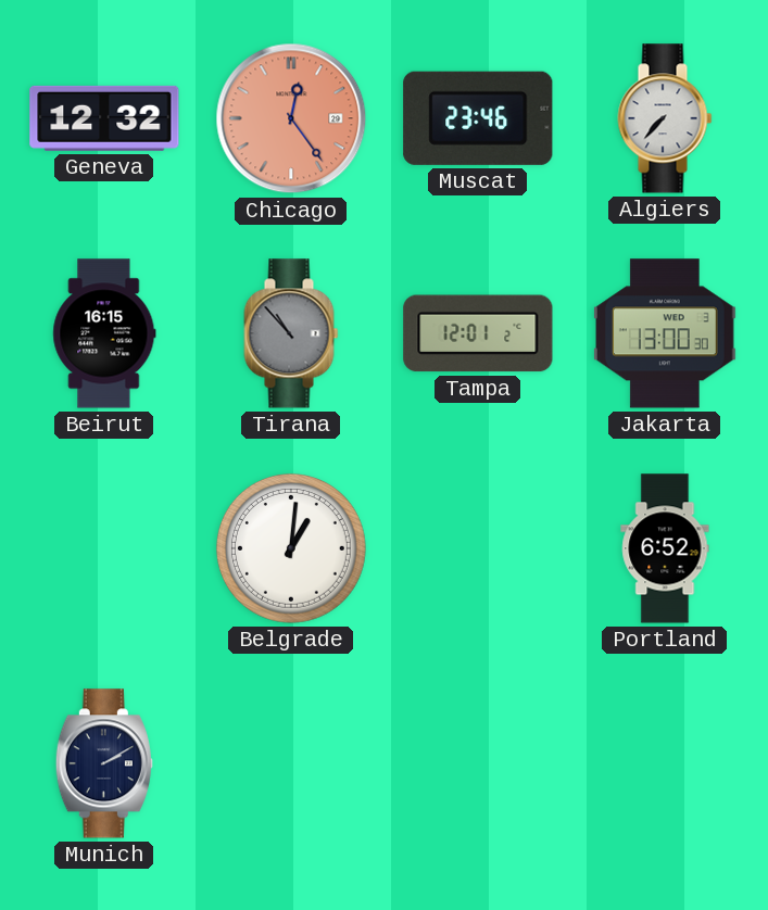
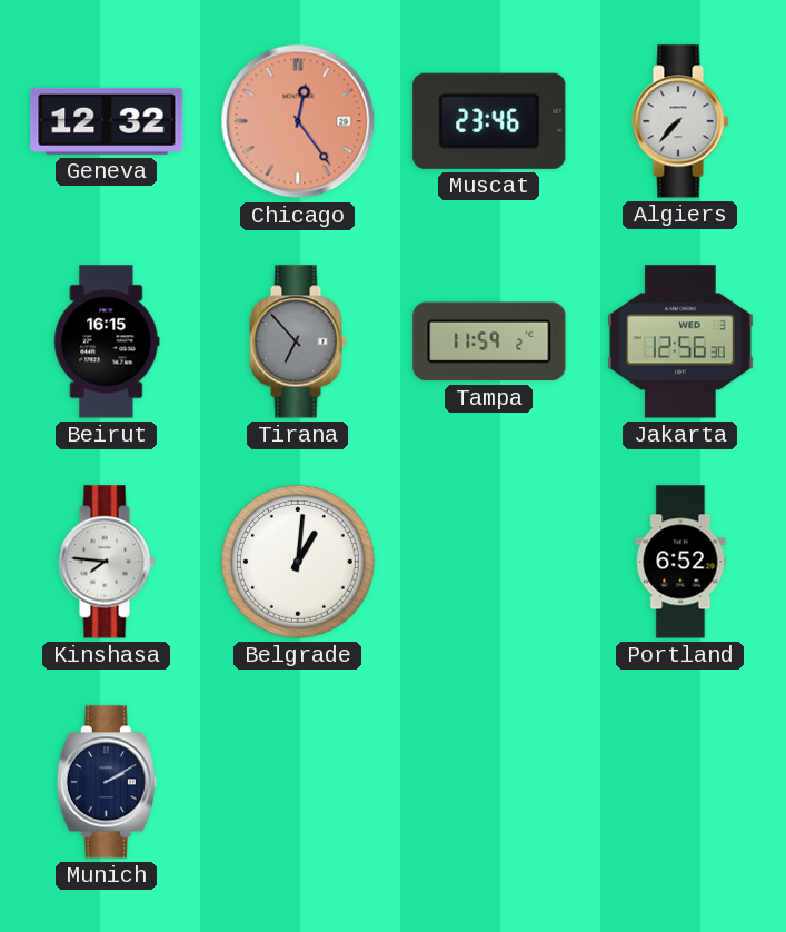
Tirana: 10:53 -> 6:53 (298, 341)
Tampa: 12:01 -> 11:59 (489, 341)
Jakarta: 13:00 -> 12:56 (680, 341)
Kinshasa: none -> 7:46 (107, 562)
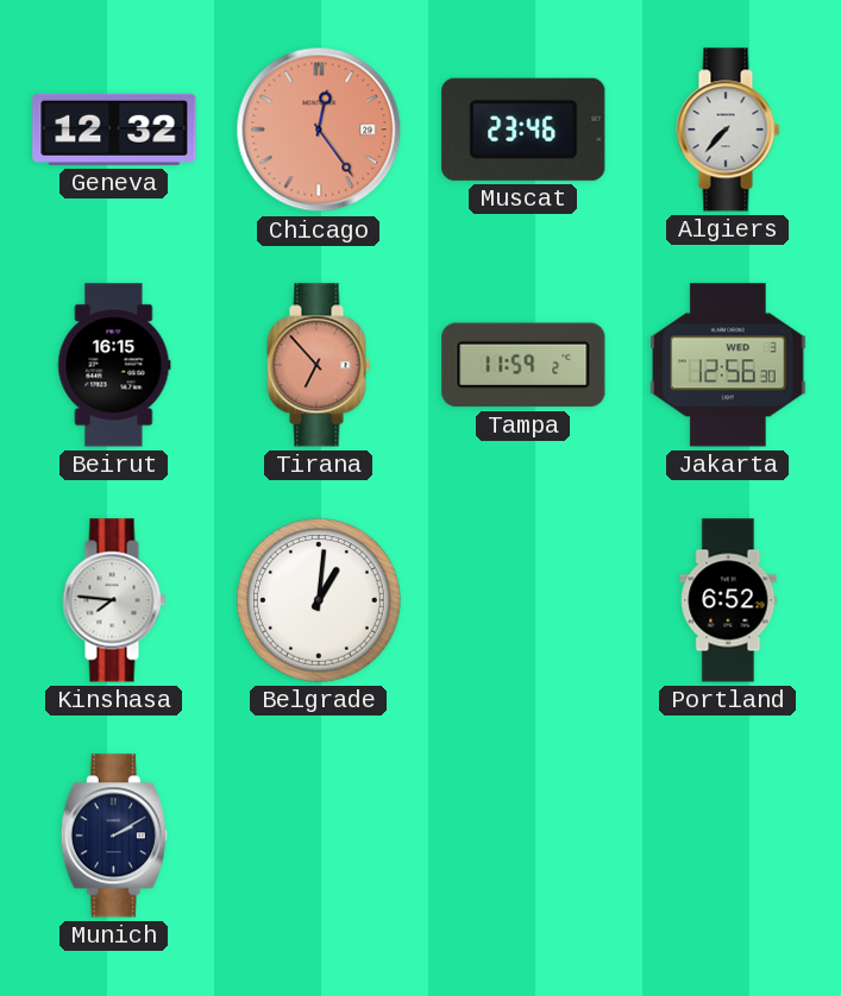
Tirana dial: grey -> salmon (319, 365)
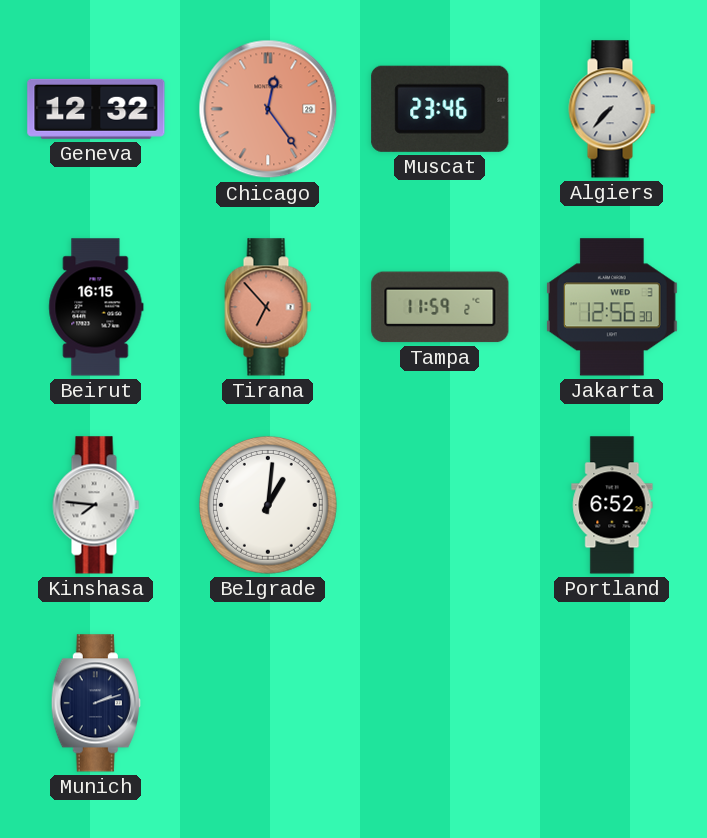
Munich: 2:10 -> 2:12 (96, 703)
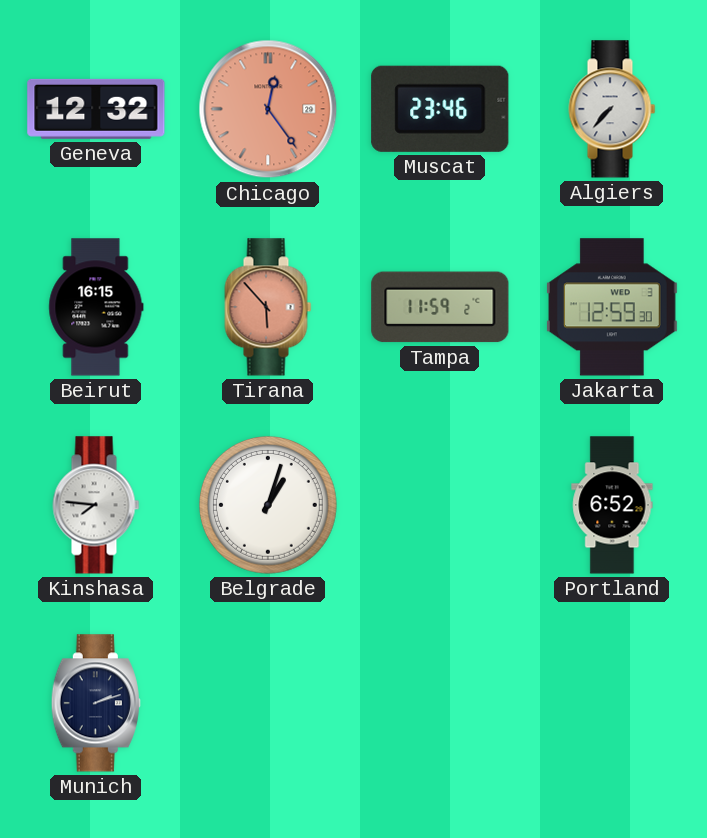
Tirana: 6:53 -> 5:53 (268, 307)
Jakarta: 12:56 -> 12:59 (612, 307)
Belgrade: 1:01 -> 1:03 (268, 505)
